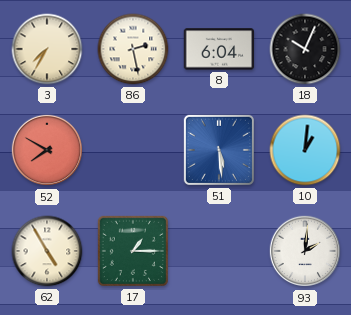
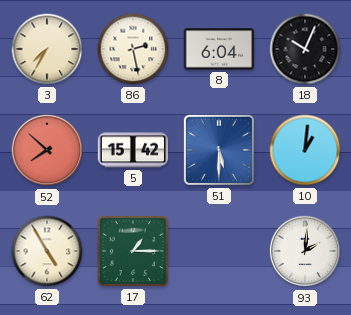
52: 7:50 -> 7:52 (47, 150)
5: none -> 15:42 (133, 150)
51: 5:29 -> 5:30 (219, 150)
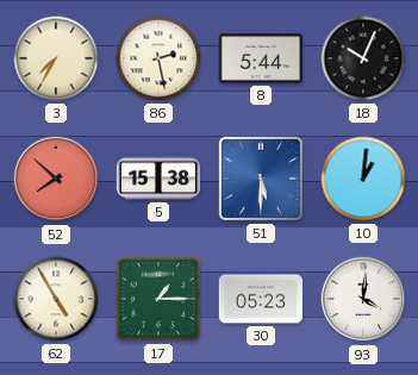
8: 6:04 -> 5:44 (261, 58)
5: 15:42 -> 15:38 (158, 179)
30: none -> 05:23 (261, 299)
93: 2:01 -> 4:01 (363, 299)
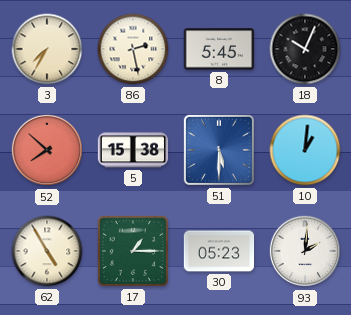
8: 5:44 -> 5:45 (219, 49)
93: 4:01 -> 2:01 (305, 251)
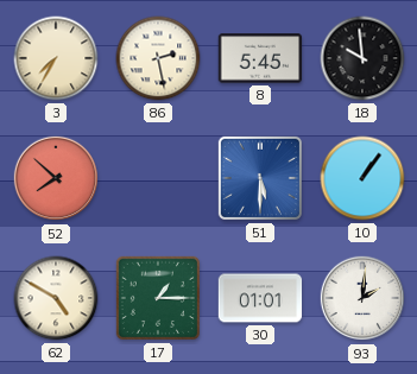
18: 10:04 -> 9:59 (362, 58)
5: 15:38 -> none (133, 150)
10: 1:01 -> 1:06 (362, 178)
62: 4:55 -> 4:50 (56, 298)
30: 05:23 -> 01:01 (260, 298)
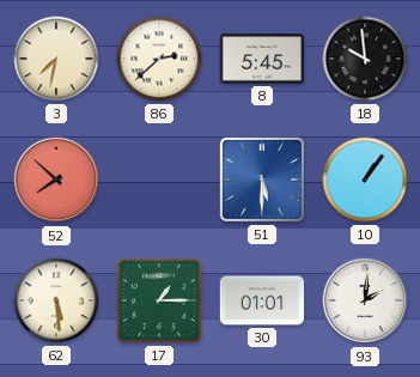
3: 7:35 -> 7:32 (56, 59)
86: 2:28 -> 2:38 (159, 59)
62: 4:50 -> 5:29 (56, 300)
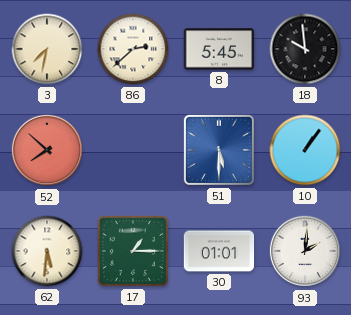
62: 5:29 -> 5:31 (47, 251)
